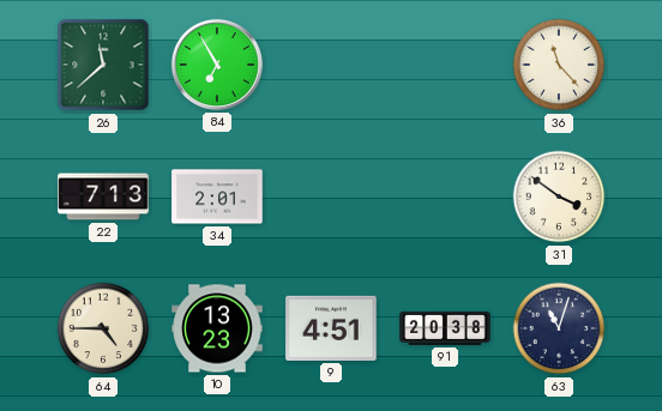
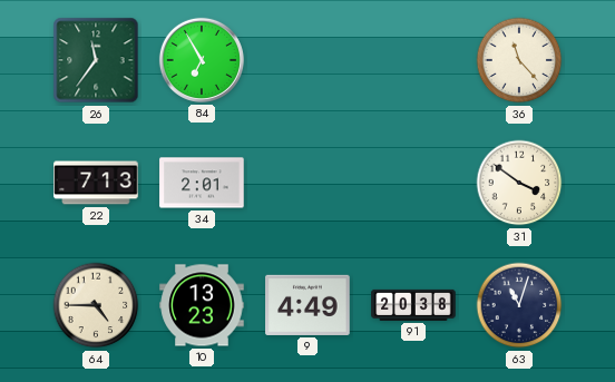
26: 11:38 -> 11:36 (96, 60)
9: 4:51 -> 4:49 (307, 305)
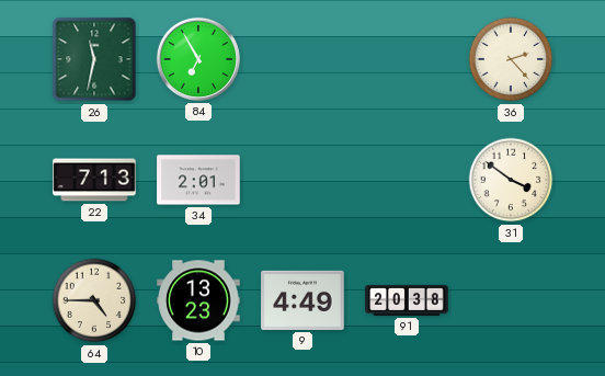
26: 11:36 -> 11:32 (94, 59)
36: 11:23 -> 2:23 (511, 59)
63: 11:03 -> none (519, 305)
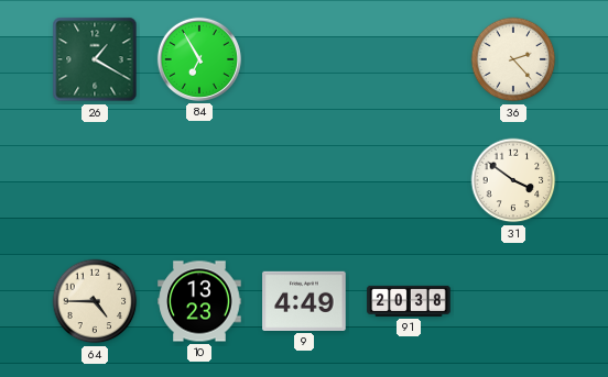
26: 11:32 -> 1:20 (95, 59)
22: 7:13 -> none (94, 180)
34: 2:01 -> none (198, 180)
